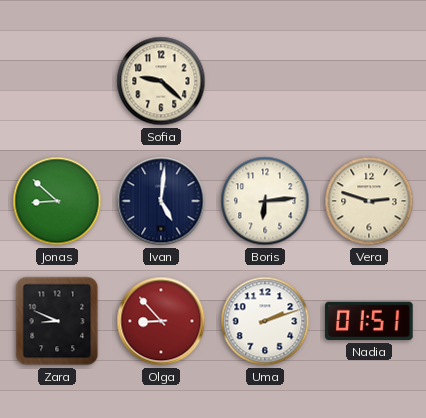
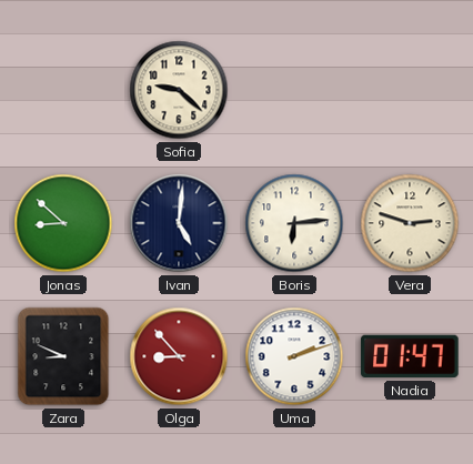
Nadia: 01:51 -> 01:47 (410, 356)
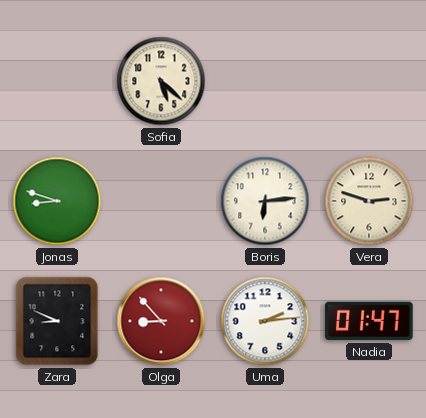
Sofia: 9:22 -> 5:22 (161, 81)
Jonas: 8:52 -> 8:48 (57, 201)
Ivan: 5:01 -> none (179, 223)
Uma: 2:12 -> 2:14 (265, 321)
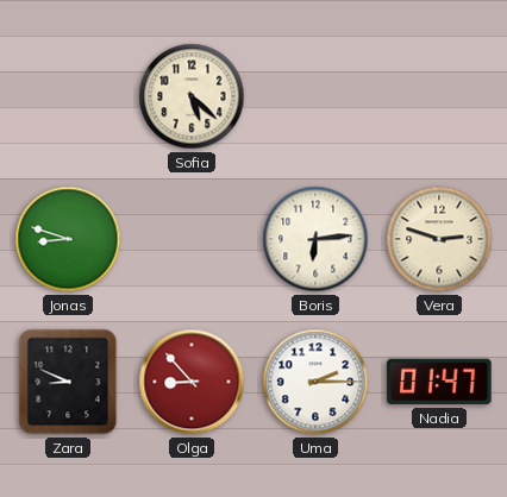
Uma: 2:14 -> 2:15 (315, 382)
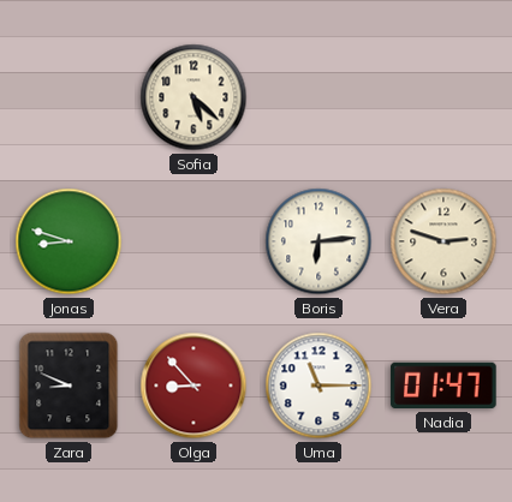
Uma: 2:15 -> 11:15 (318, 386)
